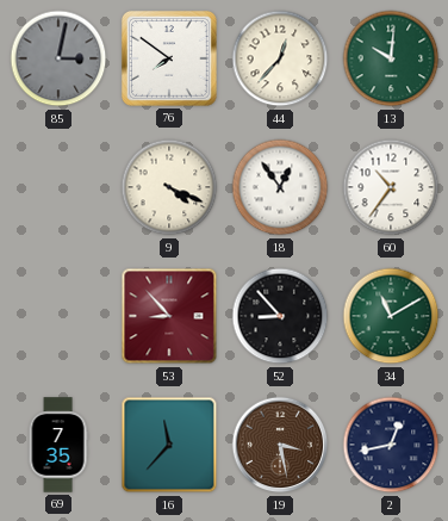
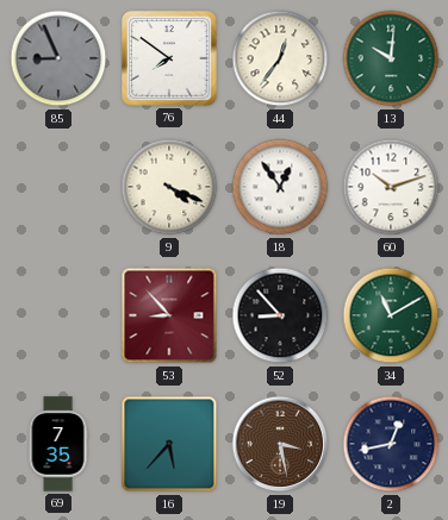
85: 3:02 -> 8:56 (58, 58)
44: 12:37 -> 12:36 (280, 58)
60: 10:36 -> 10:12 (391, 187)
16: 11:37 -> 5:37 (169, 444)
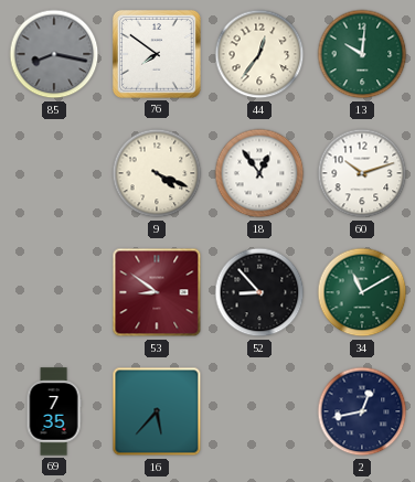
85: 8:56 -> 8:17 (54, 54)
53: 8:53 -> 8:51 (157, 292)
19: 3:28 -> none (280, 444)
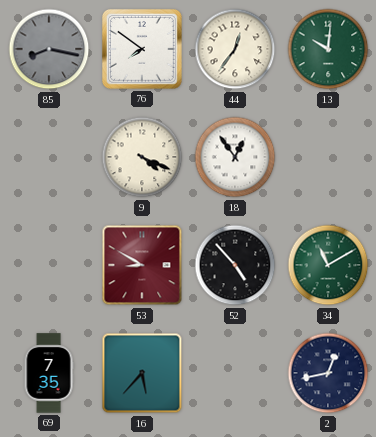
60: 10:12 -> none (362, 173)
53: 8:51 -> 8:50 (142, 265)
52: 8:53 -> 4:53 (235, 265)
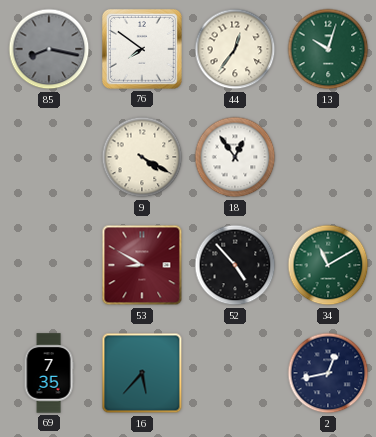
13: 10:01 -> 10:03 (328, 49)
9: 4:19 -> 4:20 (142, 157)
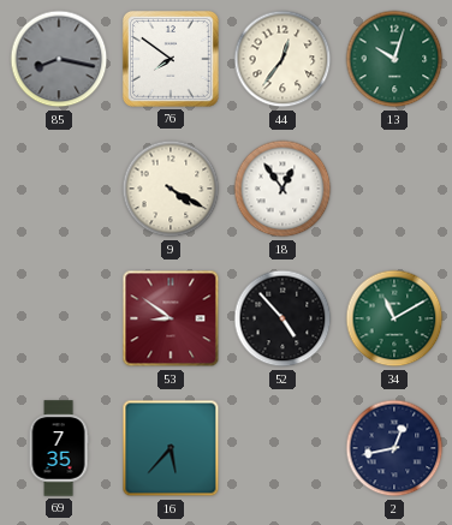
53: 8:50 -> 8:51 (171, 318)
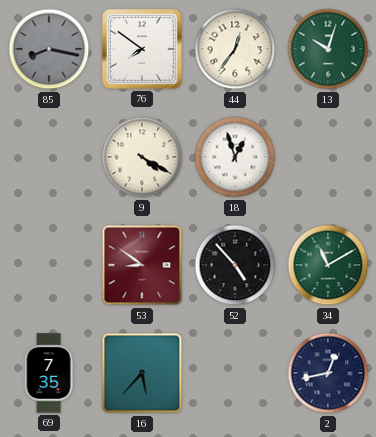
18: 12:54 -> 12:57 (235, 157)
